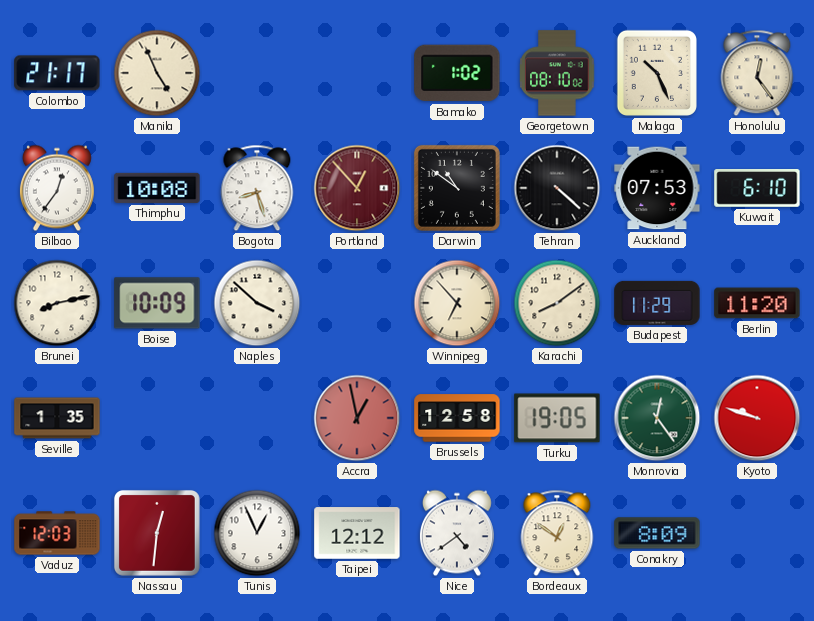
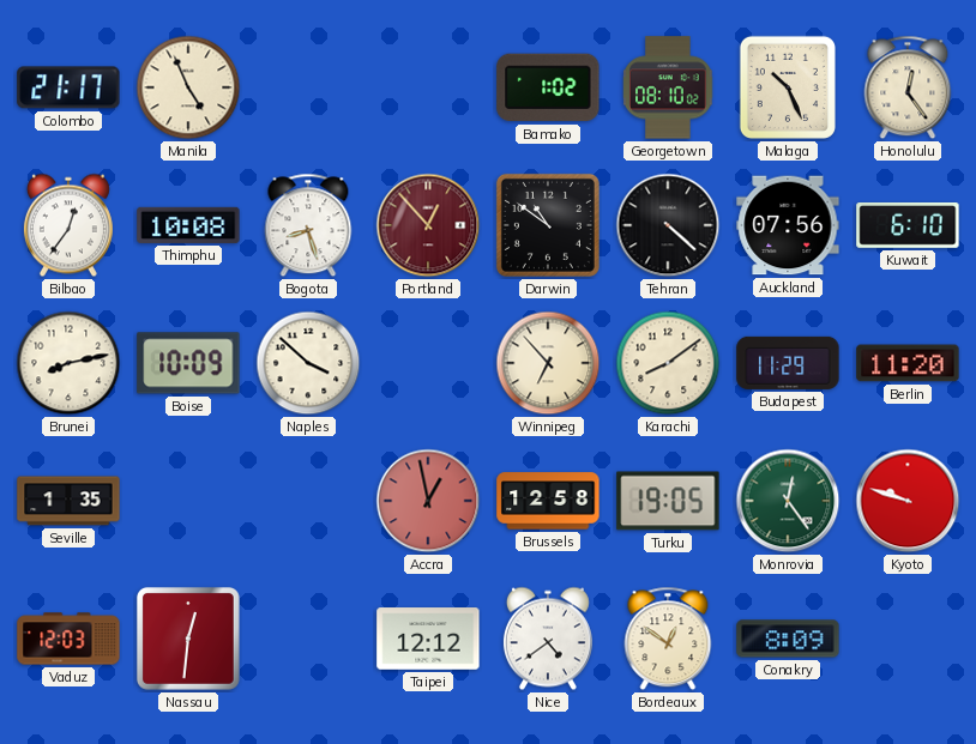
Auckland: 07:53 -> 07:56 (788, 225)
Tunis: 12:56 -> none (257, 533)
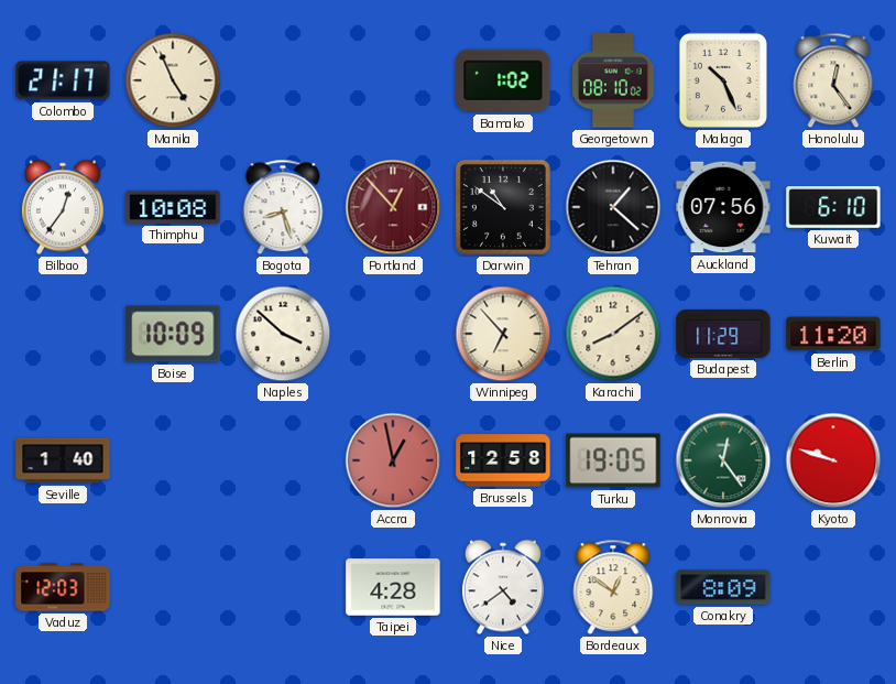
Tehran: 4:22 -> 1:22 (613, 207)
Brunei: 8:13 -> none (68, 363)
Seville: 1:35 -> 1:40 (63, 460)
Nassau: 12:31 -> none (188, 639)
Taipei: 12:12 -> 4:28 (393, 587)
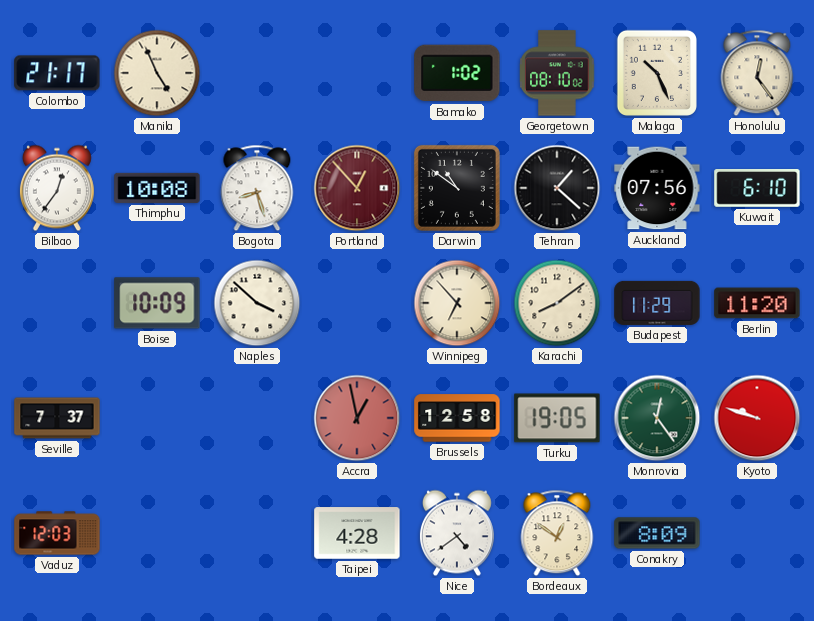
Seville: 1:40 -> 7:37 (57, 418)
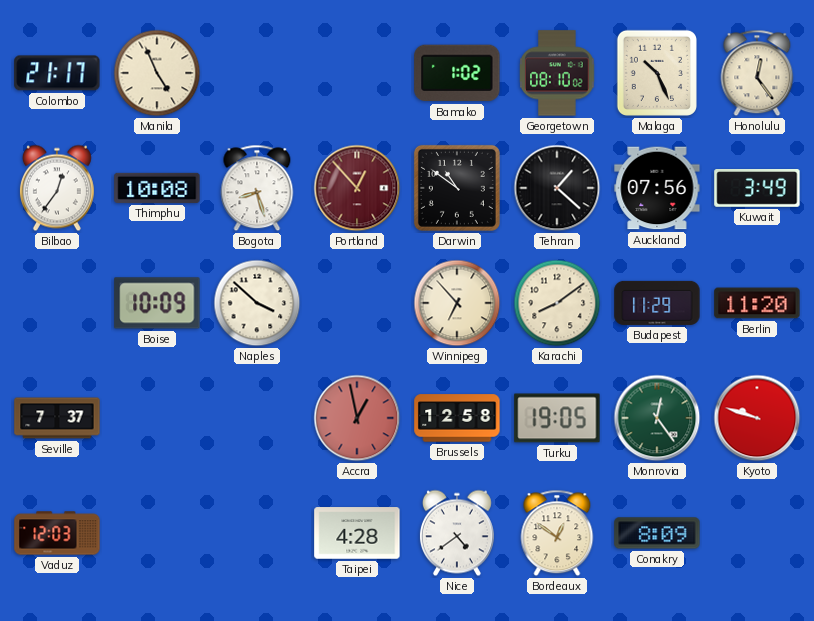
Kuwait: 6:10 -> 3:49 (757, 189)
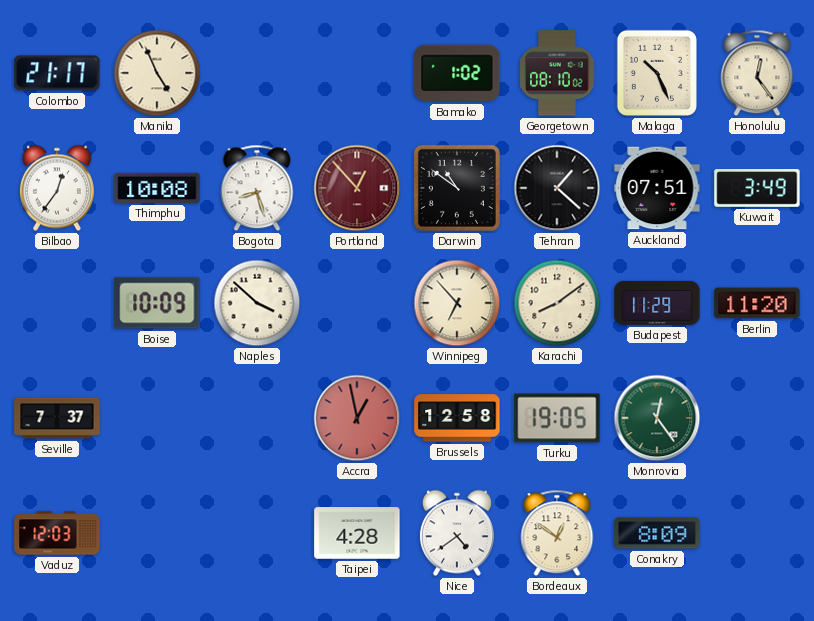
Auckland: 07:56 -> 07:51 (657, 188)
Kyoto: 9:48 -> none (757, 418)
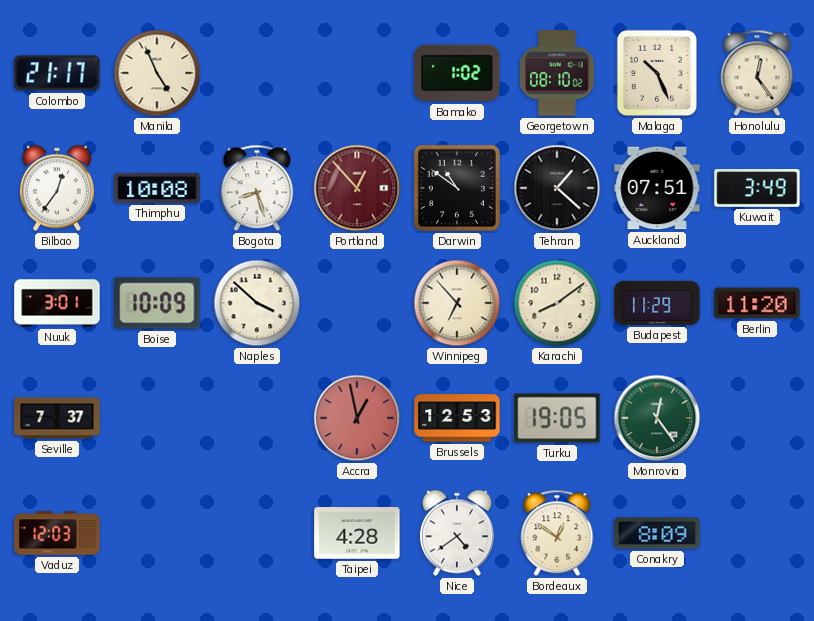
Nuuk: none -> 3:01 (57, 303)
Brussels: 12:58 -> 12:53 (457, 418)
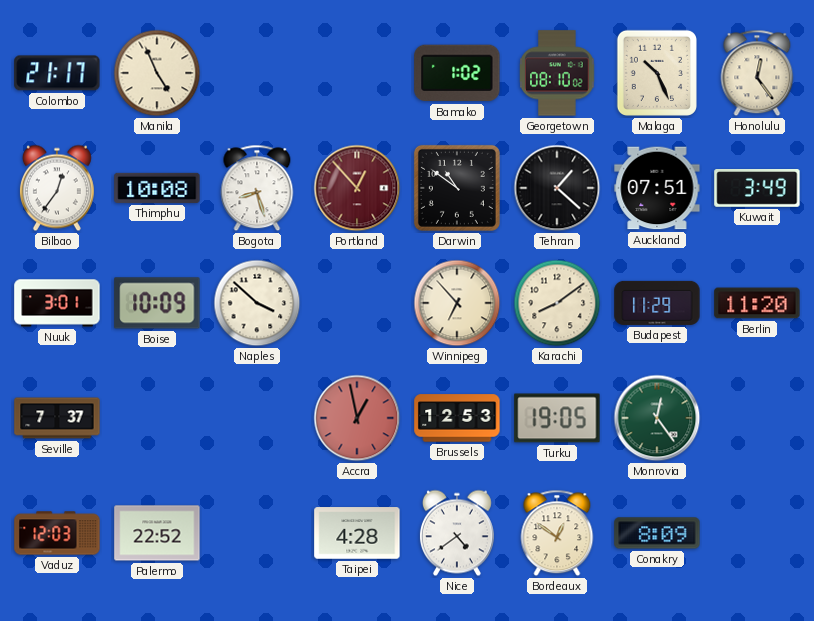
Palermo: none -> 22:52 (157, 533)
